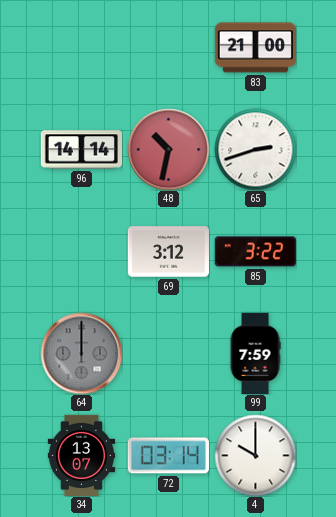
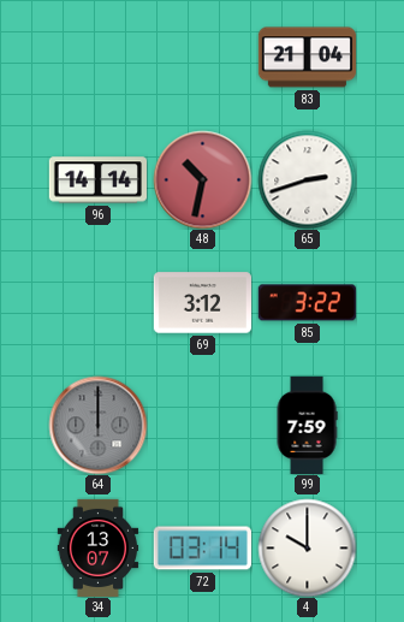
83: 21:00 -> 21:04 (307, 58)
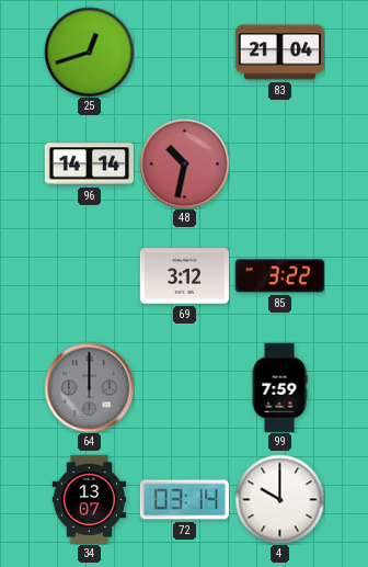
25: none -> 12:42 (89, 52)
65: 2:42 -> none (307, 179)
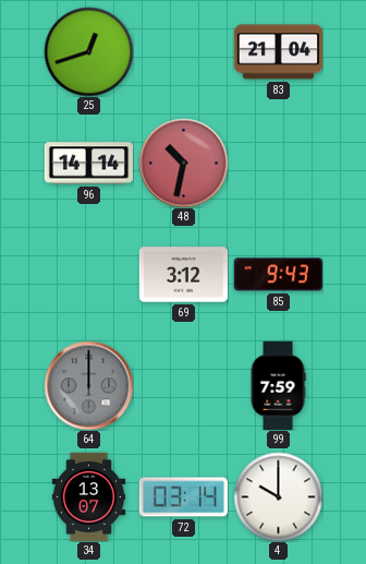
85: 3:22 -> 9:43 (278, 275)
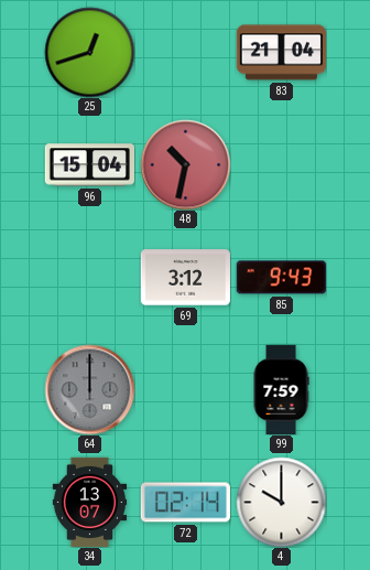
96: 14:14 -> 15:04 (89, 165)
72: 03:14 -> 02:14 (185, 503)
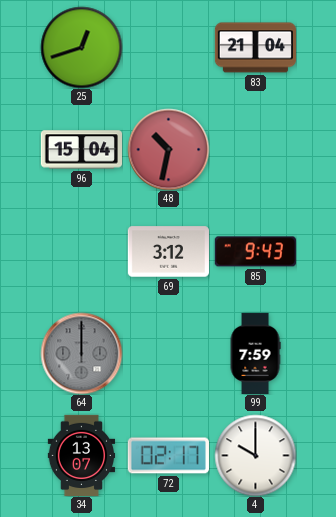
72: 02:14 -> 02:17 (168, 456)
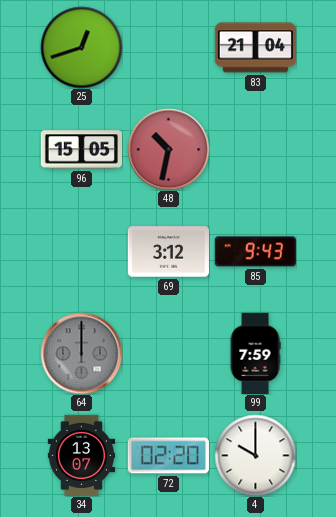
96: 15:04 -> 15:05 (81, 150)
72: 02:17 -> 02:20 (168, 456)
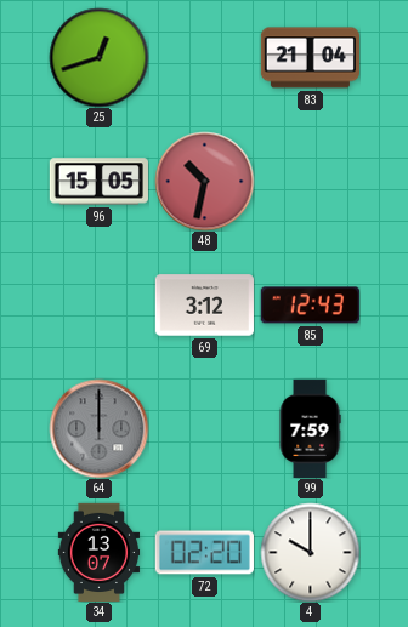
85: 9:43 -> 12:43 (310, 306)
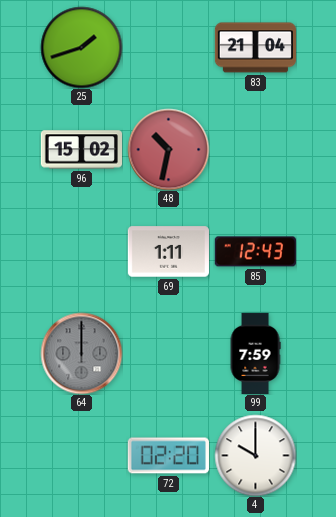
25: 12:42 -> 1:42 (81, 47)
96: 15:05 -> 15:02 (81, 150)
69: 3:12 -> 1:11 (168, 252)
34: 13:07 -> none (100, 552)
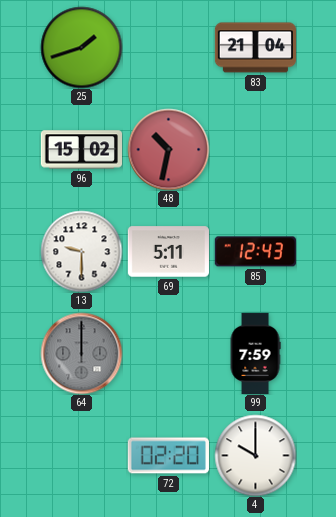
13: none -> 9:30 (81, 251)
69: 1:11 -> 5:11 (168, 252)
